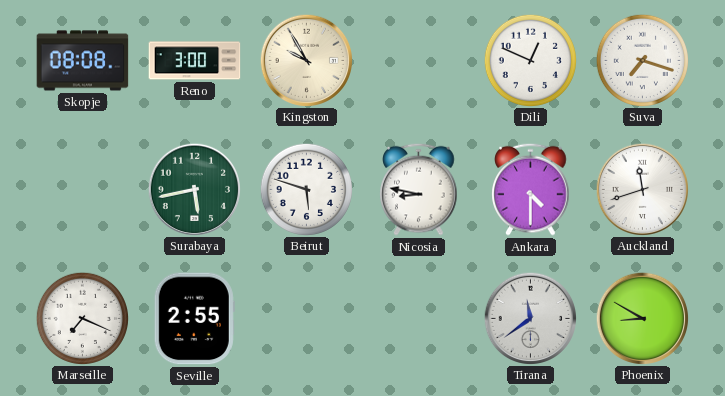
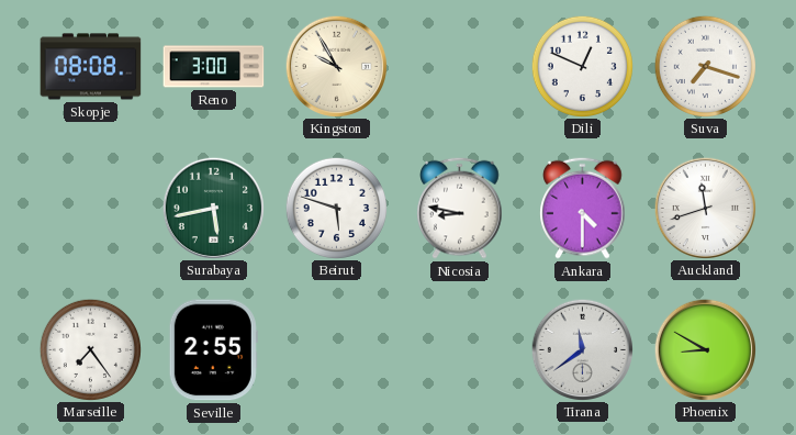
Marseille: 7:19 -> 7:24 (90, 349)
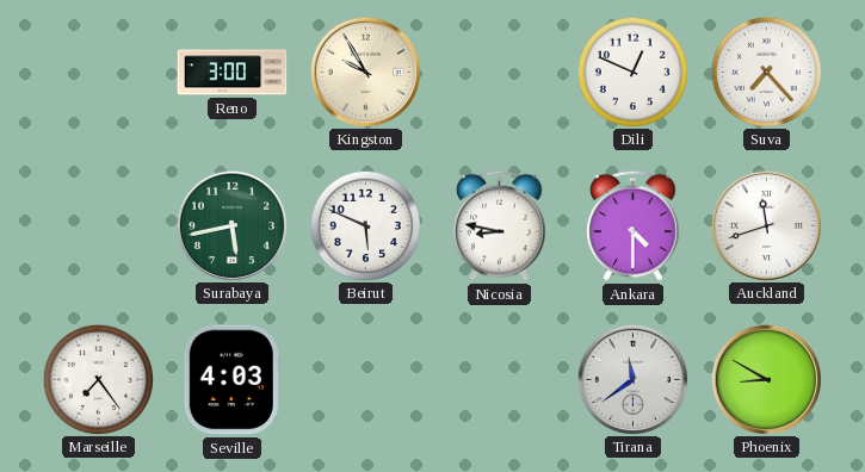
Skopje: 08:08 -> none (91, 67)
Suva: 7:18 -> 7:23 (766, 72)
Beirut: 5:48 -> 5:49 (365, 225)
Seville: 2:55 -> 4:03 (231, 380)
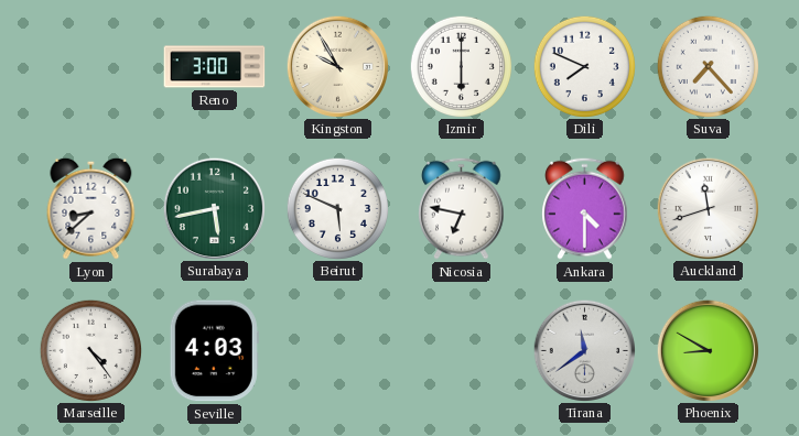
Izmir: none -> 6:00 (461, 66)
Dili: 12:49 -> 7:49 (584, 66)
Lyon: none -> 8:38 (91, 208)
Nicosia: 8:47 -> 6:47 (462, 208)
Marseille: 7:24 -> 4:24 (90, 350)
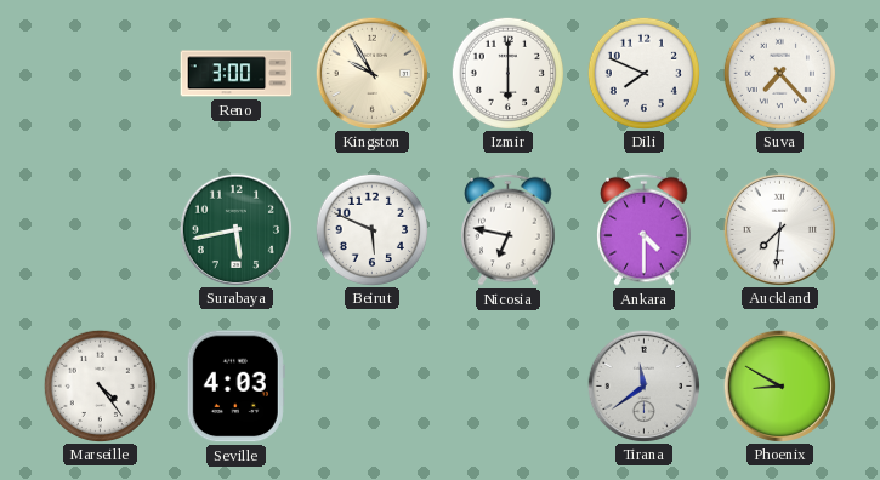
Lyon: 8:38 -> none (91, 208)
Auckland: 11:42 -> 7:31 (779, 229)
